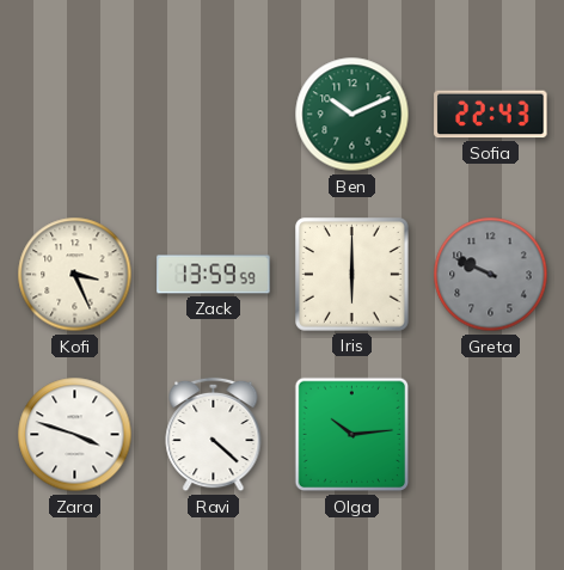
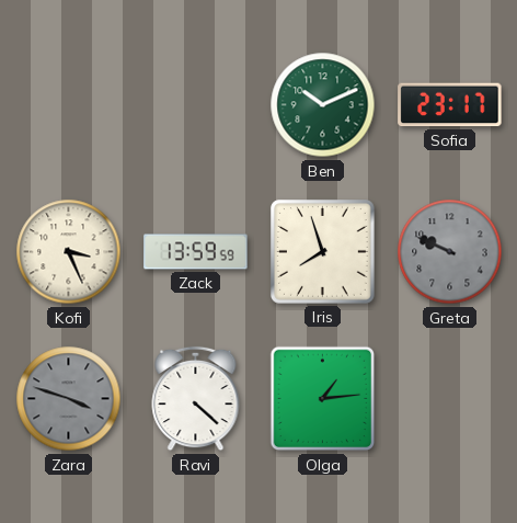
Sofia: 22:43 -> 23:17 (450, 105)
Iris: 6:00 -> 7:57 (323, 252)
Zara dial: white -> grey (69, 399)
Olga: 10:14 -> 1:14 (323, 399)
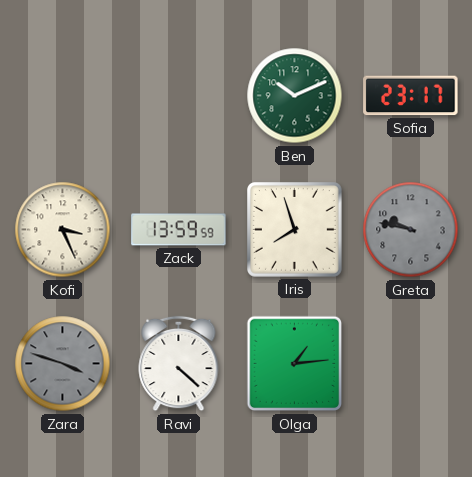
Greta: 9:49 -> 9:47 (411, 230)
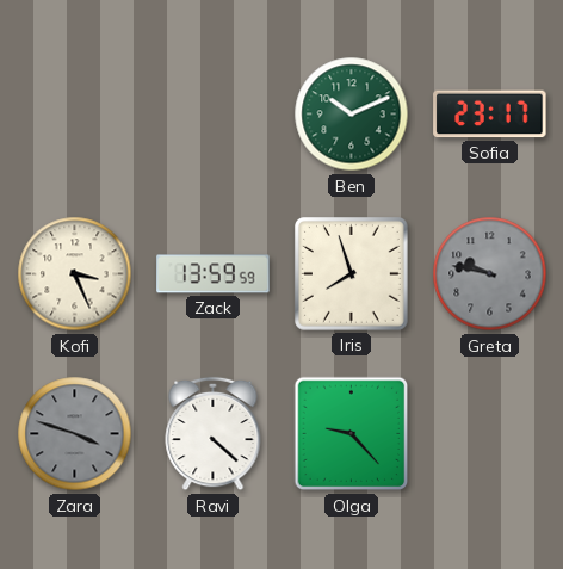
Olga: 1:14 -> 9:23 (352, 434)
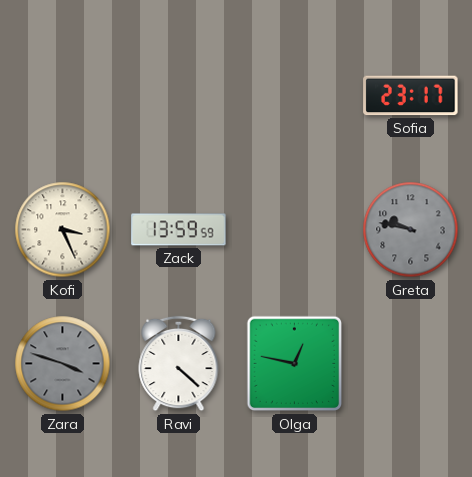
Ben: 10:11 -> none (352, 115)
Iris: 7:57 -> none (352, 274)
Olga: 9:23 -> 12:47 (295, 364)
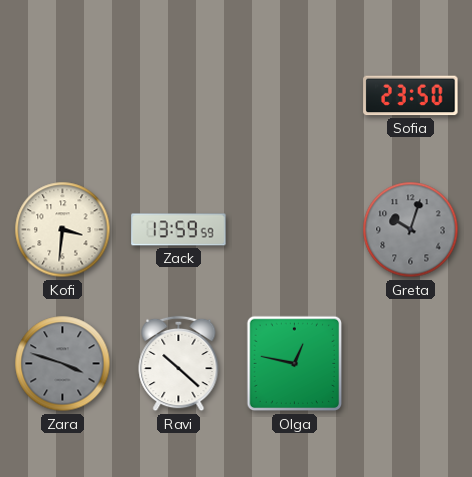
Sofia: 23:17 -> 23:50 (411, 96)
Kofi: 3:26 -> 3:31 (63, 230)
Greta: 9:47 -> 10:03 (411, 230)
Ravi: 4:22 -> 10:22 (179, 364)
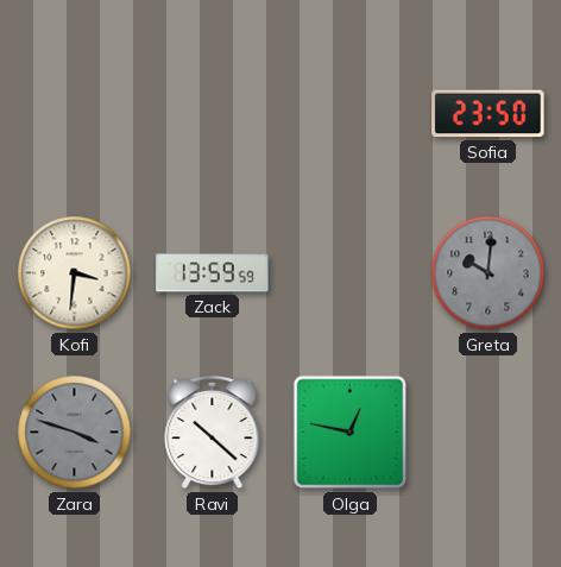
Greta: 10:03 -> 10:01 (488, 273)
